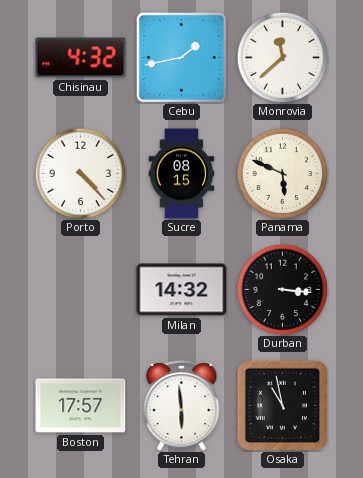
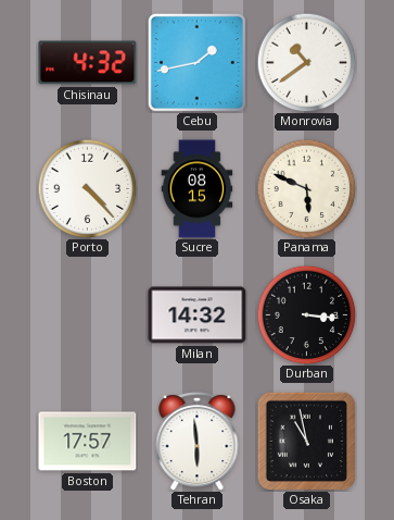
Monrovia: 11:38 -> 10:39 (306, 62)
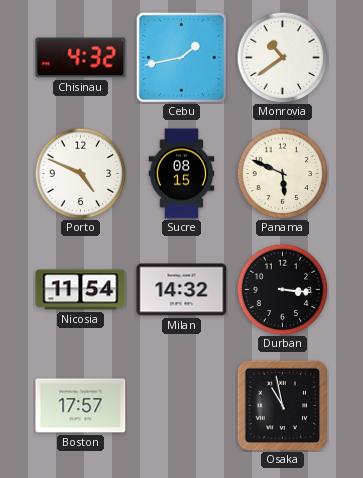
Porto: 4:23 -> 4:49 (80, 173)
Nicosia: none -> 11:54 (81, 290)
Tehran: 5:59 -> none (198, 442)
